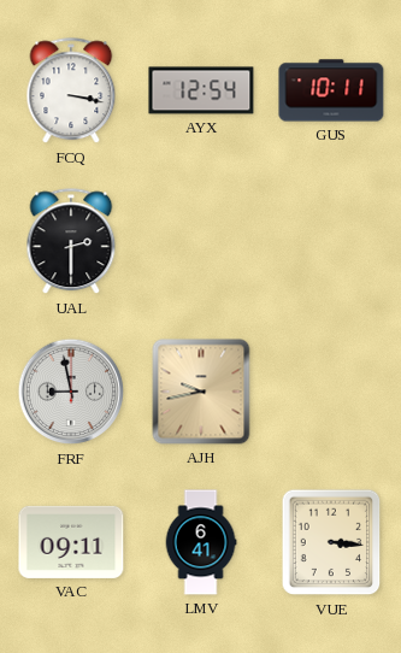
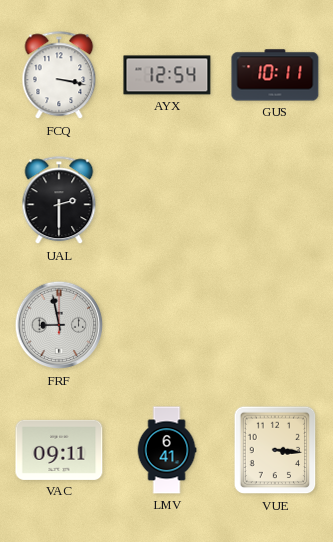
AJH: 9:43 -> none (201, 392)
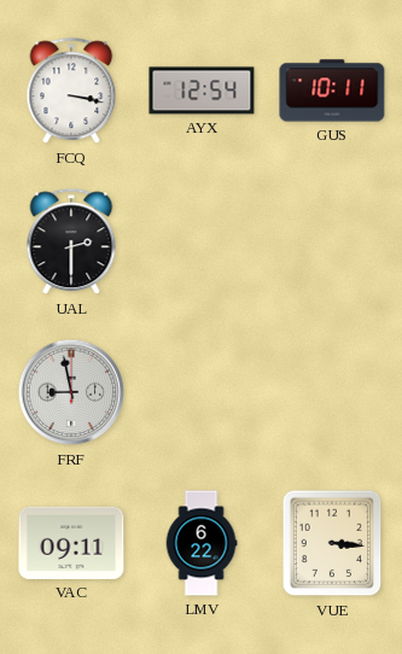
LMV: 6:41 -> 6:22 (202, 543)
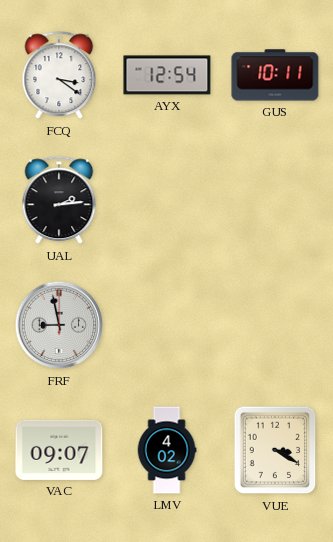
FCQ: 3:17 -> 3:21 (59, 76)
UAL: 2:30 -> 2:14 (59, 201)
VAC: 09:11 -> 09:07 (59, 450)
LMV: 6:22 -> 4:02 (167, 450)
VUE: 3:16 -> 3:20 (275, 450)
